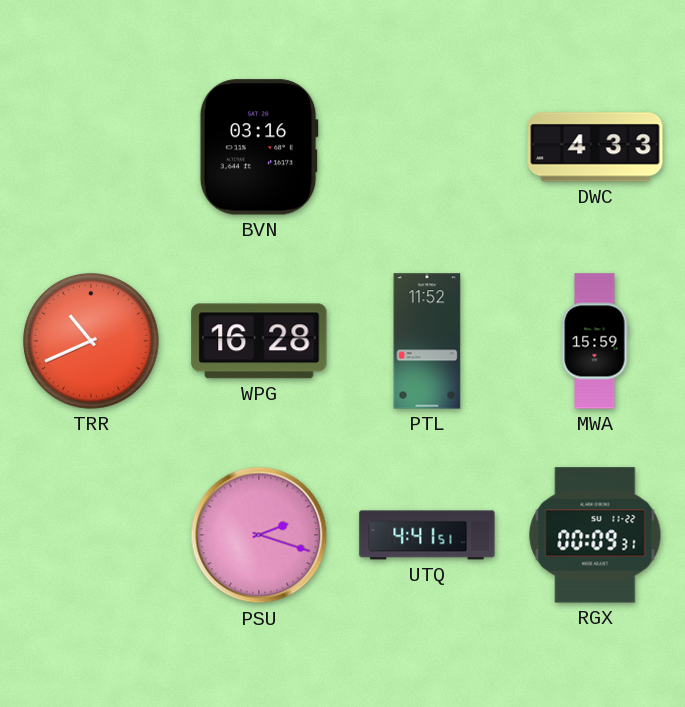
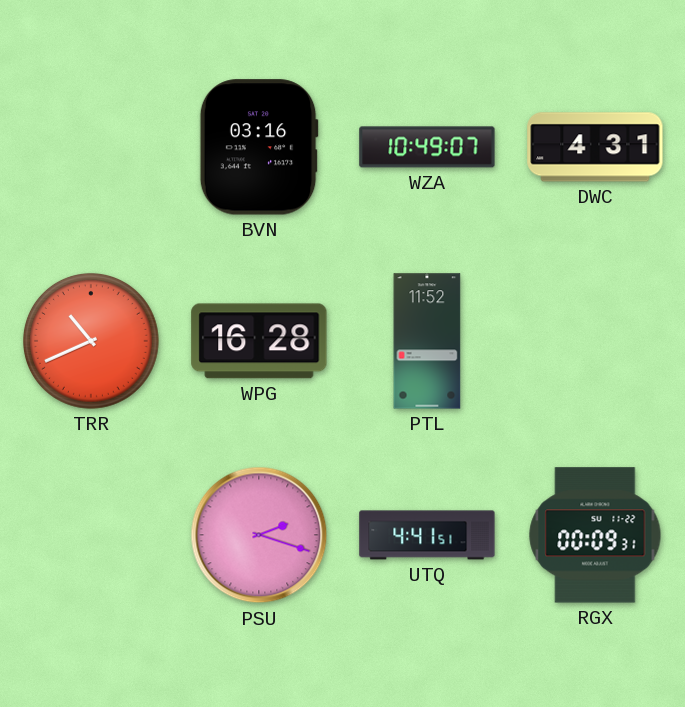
WZA: none -> 10:49 (427, 147)
DWC: 4:33 -> 4:31 (595, 147)
MWA: 15:59 -> none (595, 341)
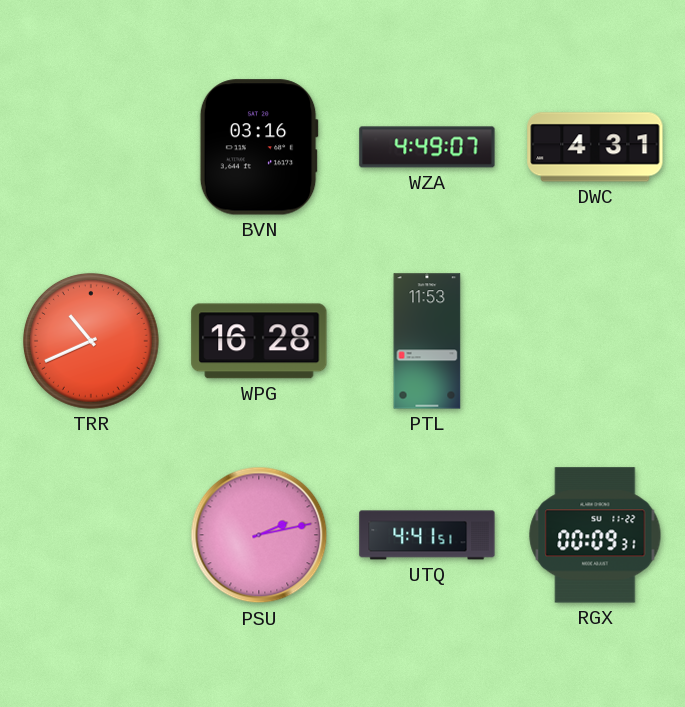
WZA: 10:49 -> 4:49 (427, 147)
PTL: 11:52 -> 11:53 (427, 341)
PSU: 2:18 -> 2:13 (259, 535)
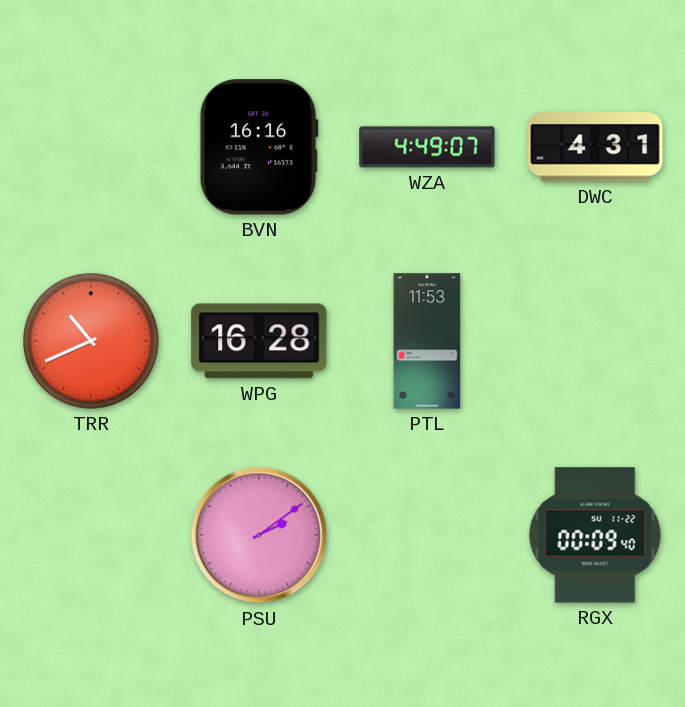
BVN: 03:16 -> 16:16 (259, 147)
PSU: 2:13 -> 2:09 (259, 535)
UTQ: 4:41 -> none (427, 535)
RGX: 00:09:31 -> 00:09:40 (595, 535)
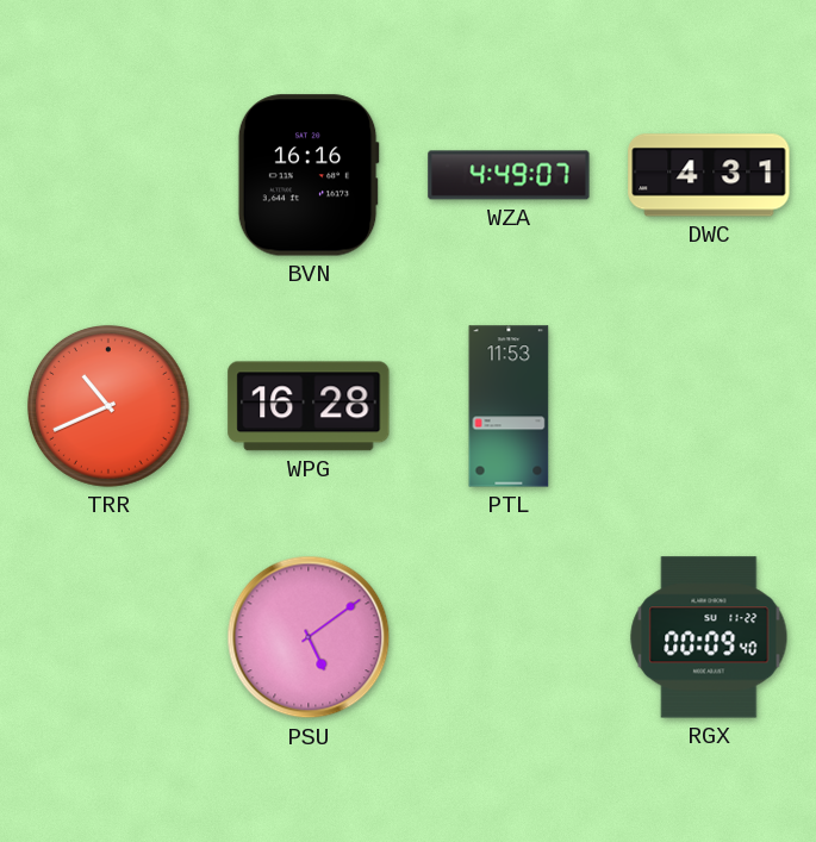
PSU: 2:09 -> 5:09 (309, 637)
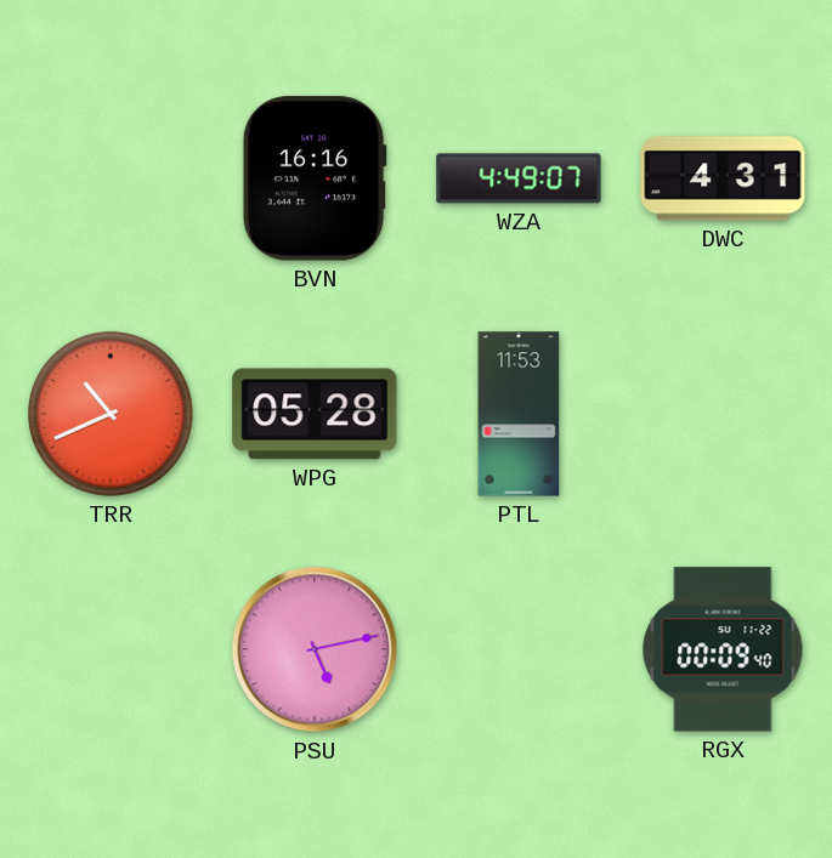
WPG: 16:28 -> 05:28 (315, 414)
PSU: 5:09 -> 5:13 (315, 649)
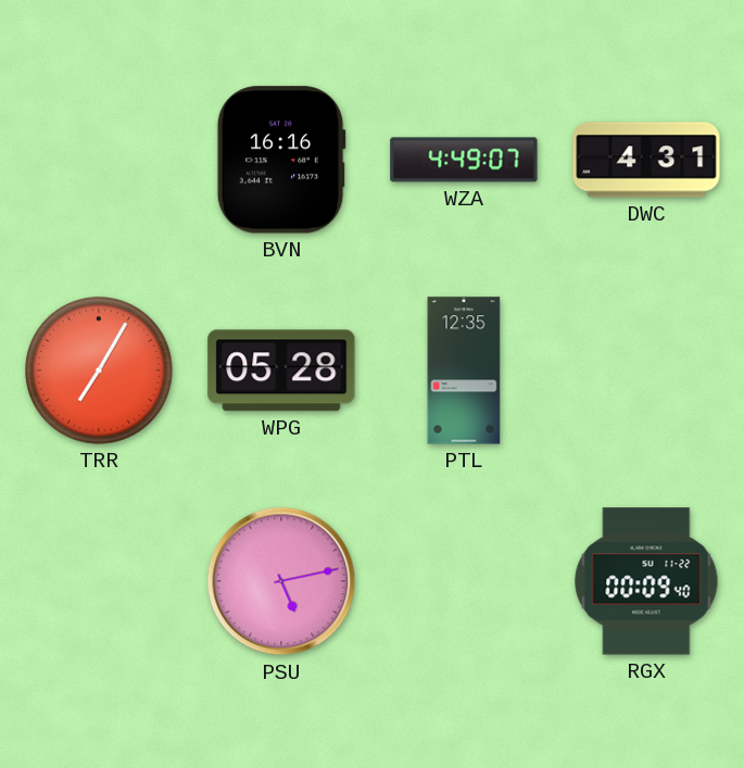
TRR: 10:41 -> 7:05 (99, 370)
PTL: 11:53 -> 12:35 (464, 370)
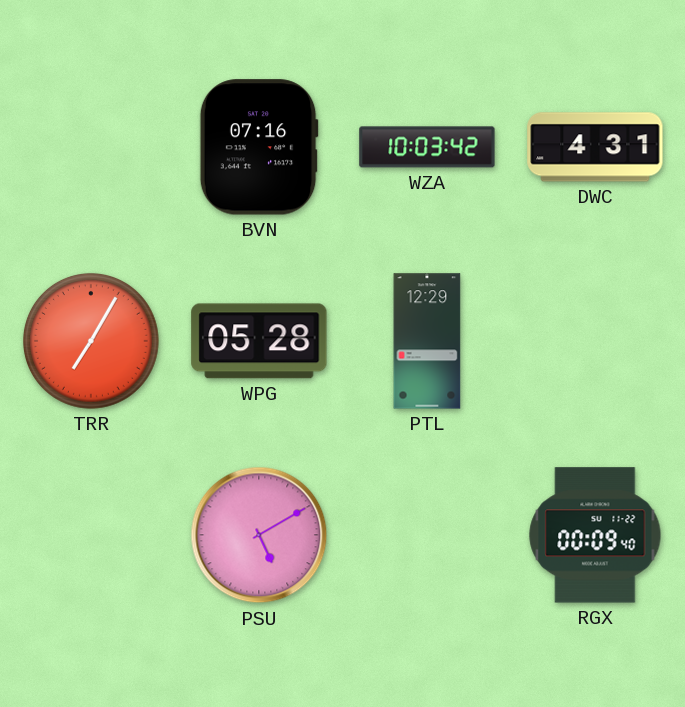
BVN: 16:16 -> 07:16 (259, 147)
WZA: 4:49 -> 10:03 (427, 147)
PTL: 12:35 -> 12:29 (427, 341)
PSU: 5:13 -> 5:10 (259, 535)
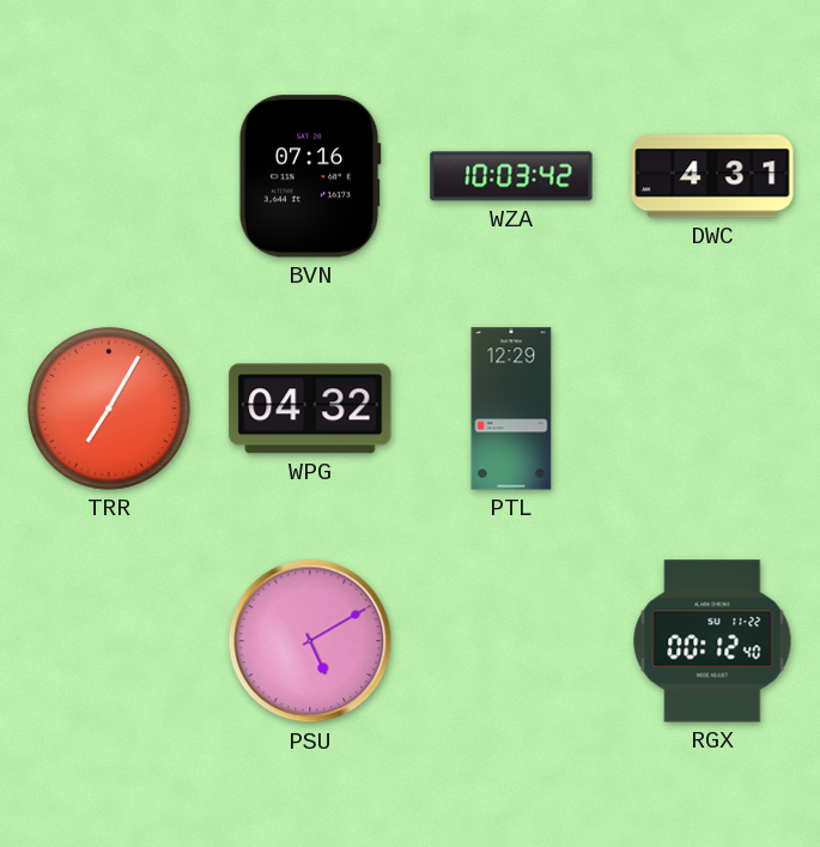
WPG: 05:28 -> 04:32 (310, 409)
RGX: 00:09 -> 00:12 (712, 641)
